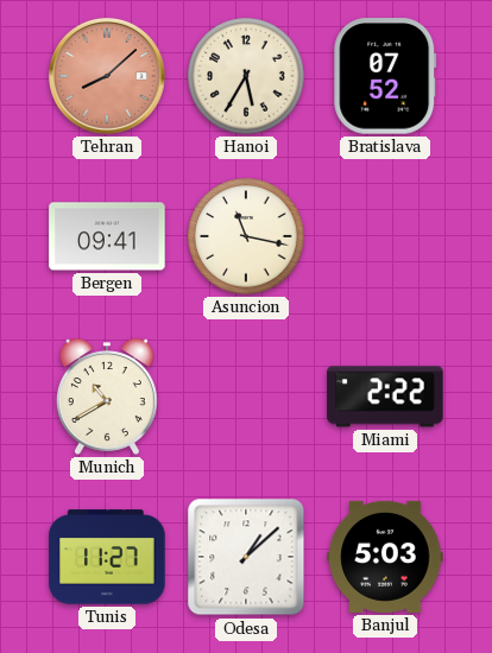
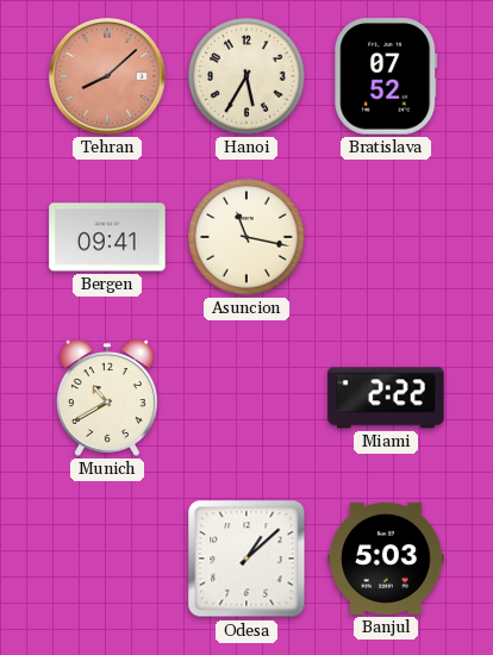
Tunis: 11:27 -> none (107, 557)
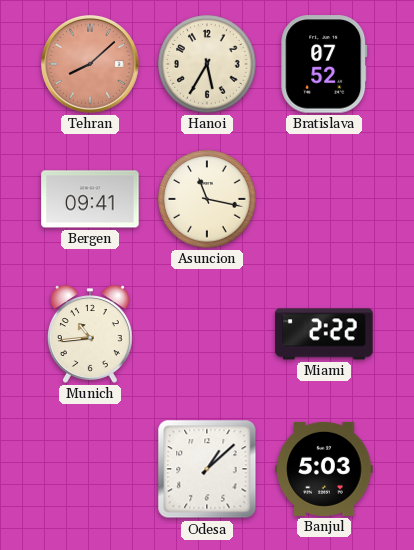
Munich: 10:40 -> 10:44 (90, 334)
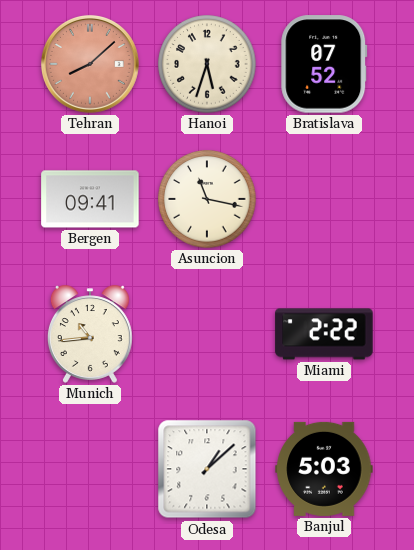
Hanoi: 5:35 -> 5:33 (207, 64)
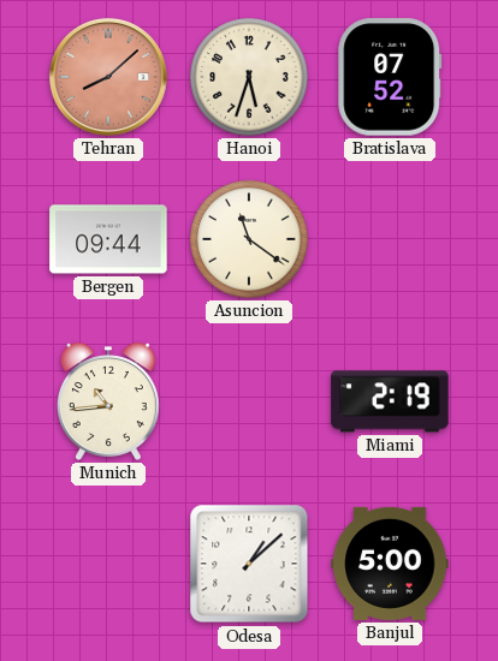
Bergen: 09:41 -> 09:44 (108, 239)
Asuncion: 11:17 -> 11:21 (249, 239)
Miami: 2:22 -> 2:19 (390, 401)
Banjul: 5:03 -> 5:00 (390, 564)
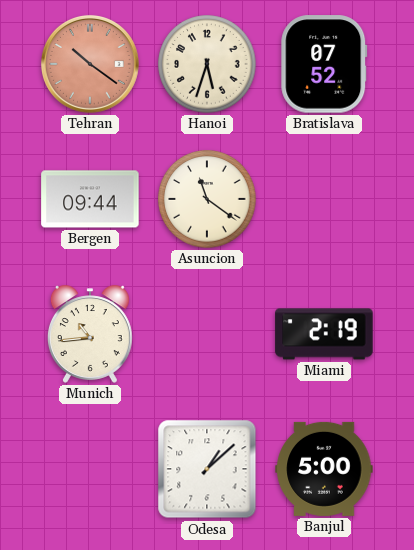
Tehran: 8:08 -> 10:21 (90, 64)
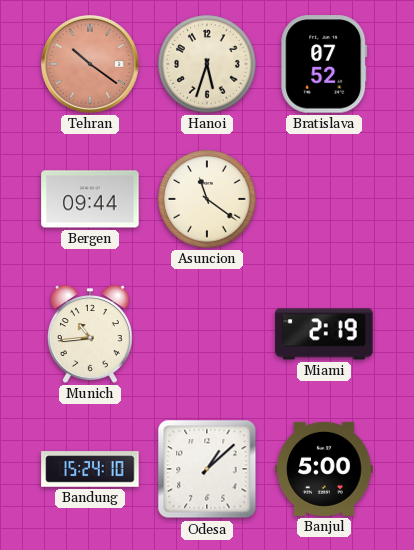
Bandung: none -> 15:24 (90, 469)
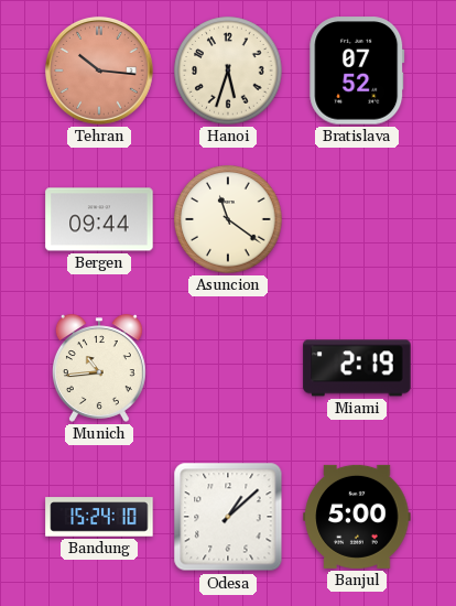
Tehran: 10:21 -> 10:16 (99, 71)
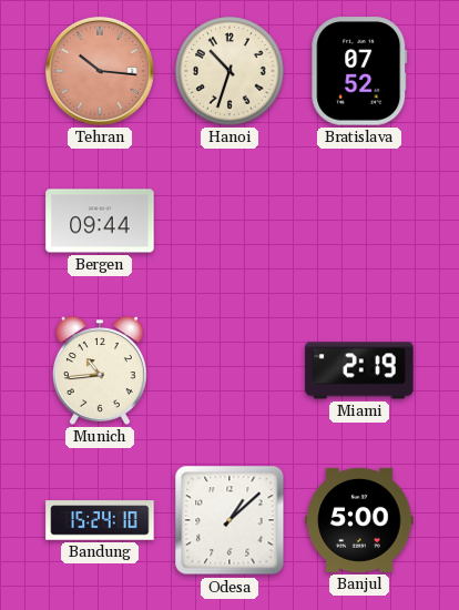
Hanoi: 5:33 -> 10:33 (229, 71)
Asuncion: 11:21 -> none (228, 219)
